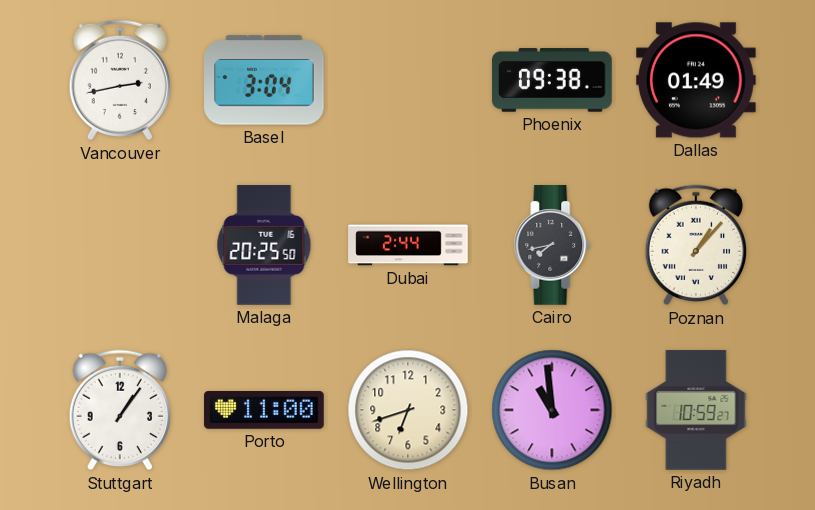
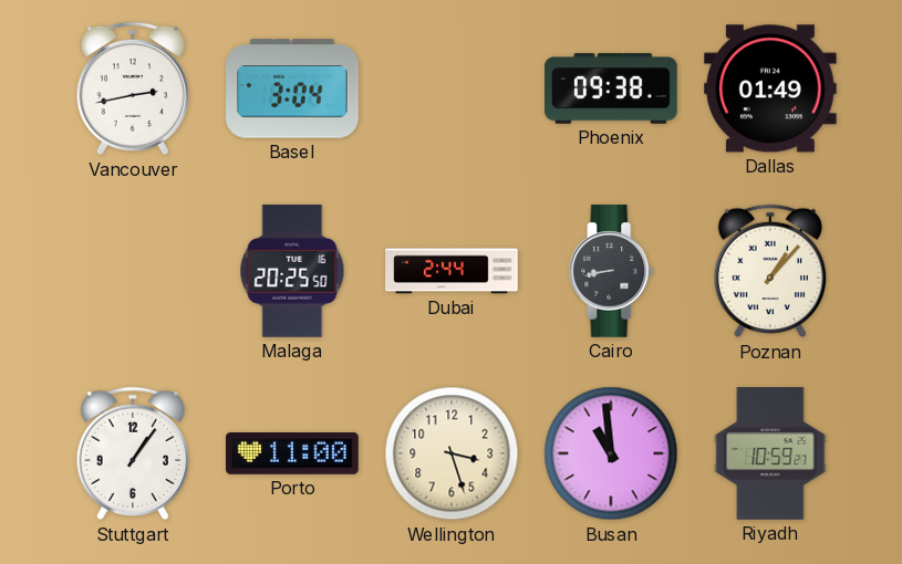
Cairo: 7:43 -> 8:43 (611, 271)
Wellington: 6:42 -> 3:27 (452, 453)
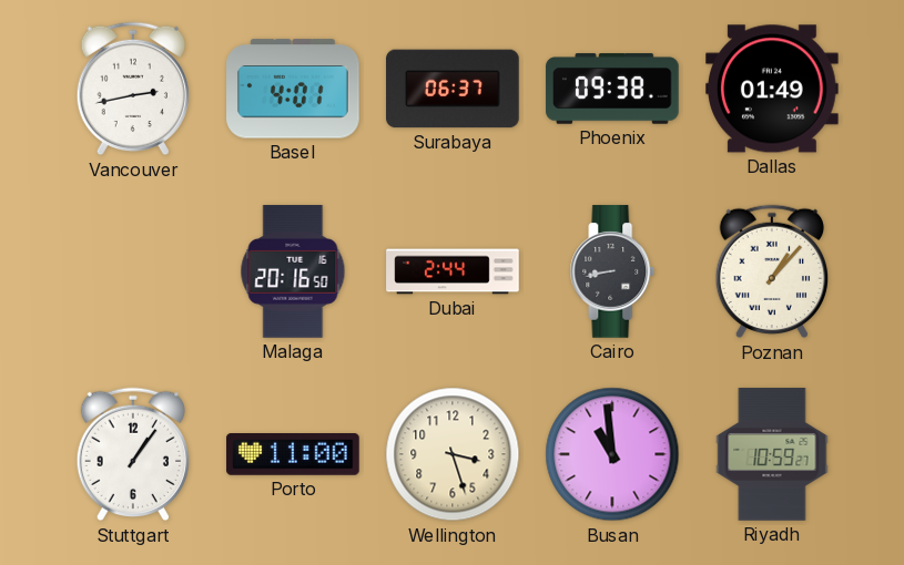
Basel: 3:04 -> 4:01 (293, 89)
Surabaya: none -> 06:37 (453, 89)
Malaga: 20:25 -> 20:16 (293, 271)
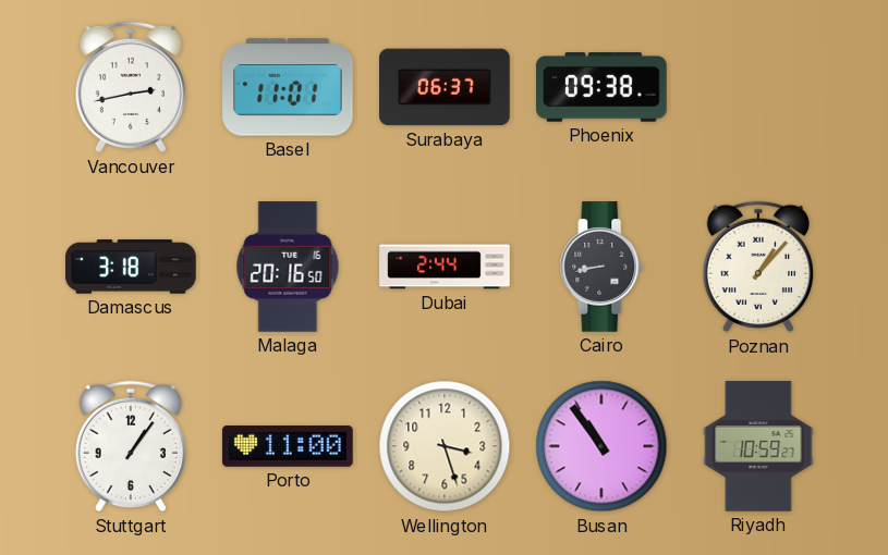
Basel: 4:01 -> 11:01 (288, 87)
Dallas: 01:49 -> none (773, 89)
Damascus: none -> 3:18 (131, 267)
Busan: 10:59 -> 10:54 (601, 446)
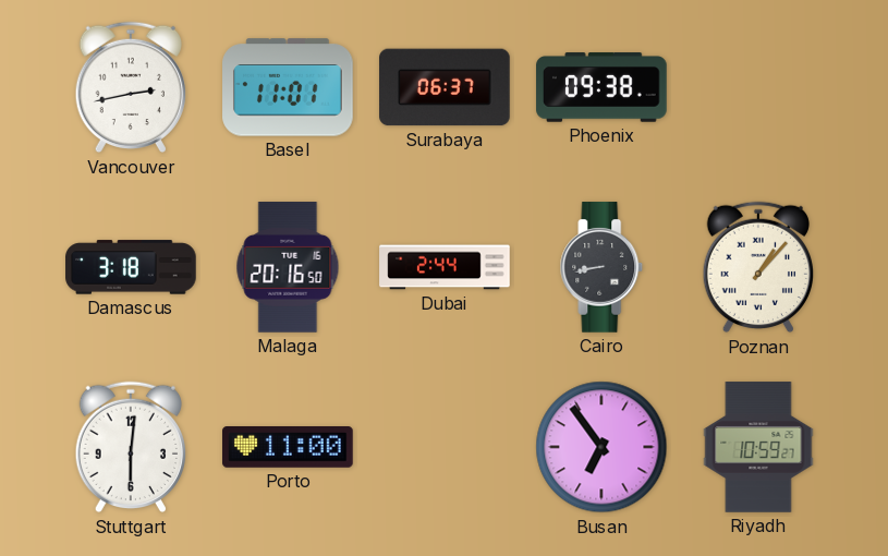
Stuttgart: 1:06 -> 6:01 (130, 447)
Wellington: 3:27 -> none (445, 446)
Busan: 10:54 -> 6:54 (601, 447)
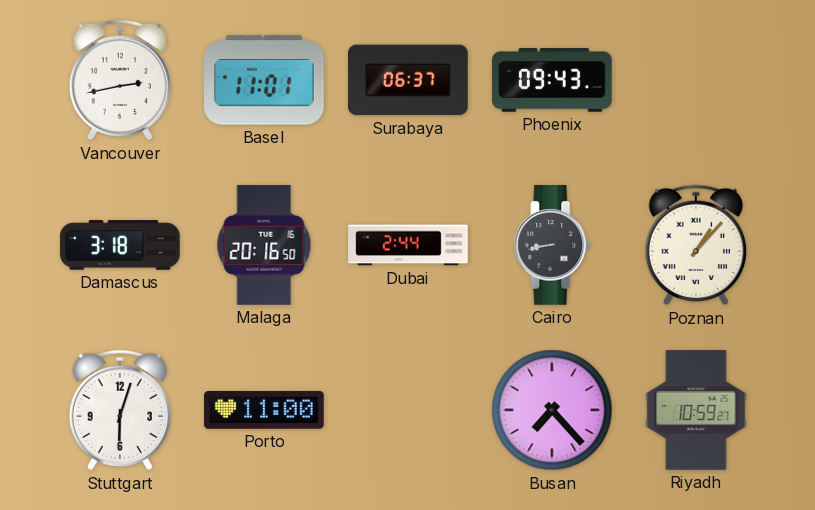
Phoenix: 09:38 -> 09:43 (552, 80)
Stuttgart: 6:01 -> 6:03 (119, 410)
Busan: 6:54 -> 7:23 (552, 410)
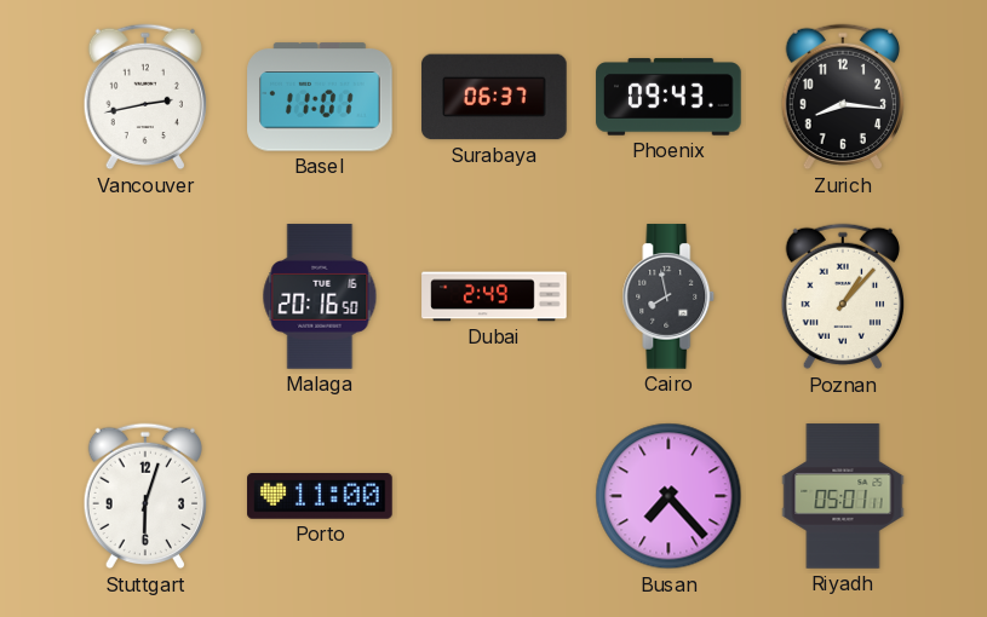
Zurich: none -> 8:16 (842, 97)
Damascus: 3:18 -> none (120, 245)
Dubai: 2:44 -> 2:49 (494, 296)
Cairo: 8:43 -> 7:58 (668, 296)
Riyadh: 10:59 -> 05:01 (843, 496)
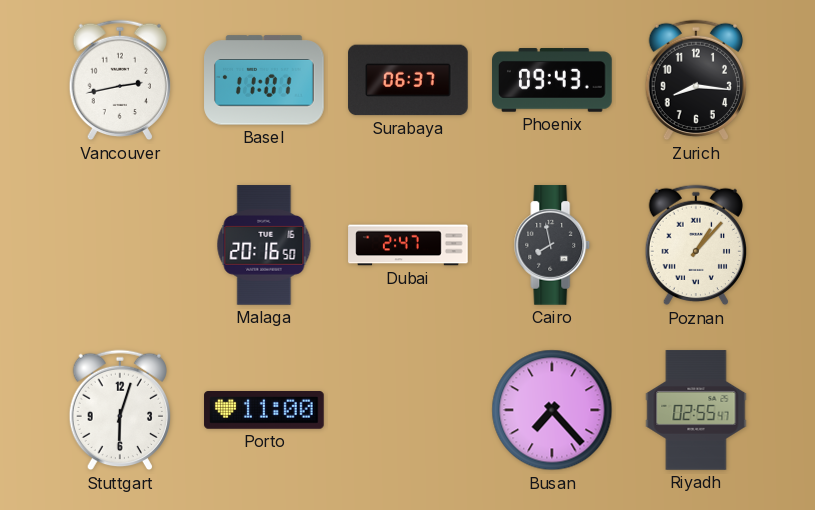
Dubai: 2:49 -> 2:47 (408, 245)
Riyadh: 05:01 -> 02:55 (696, 410)
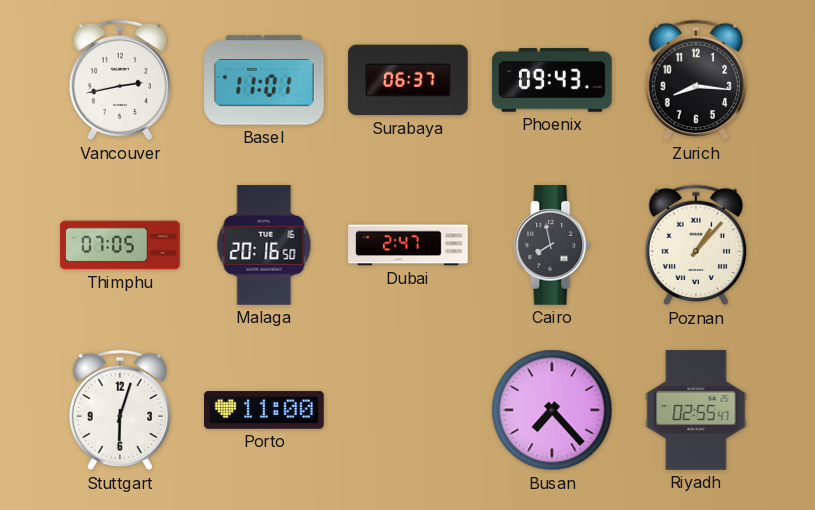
Thimphu: none -> 07:05 (120, 245)
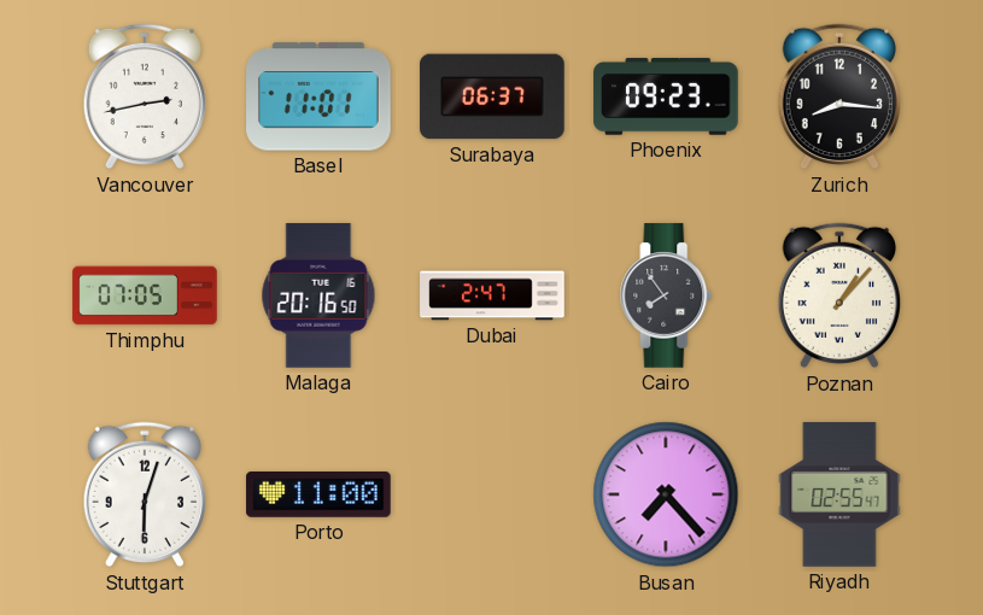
Phoenix: 09:43 -> 09:23 (666, 96)
Cairo: 7:58 -> 7:54 (666, 295)
